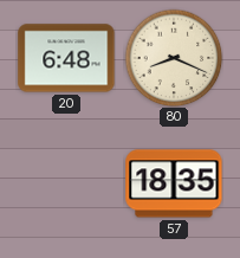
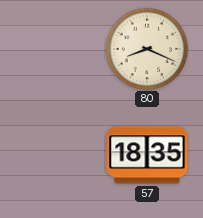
20: 6:48 -> none (66, 58)
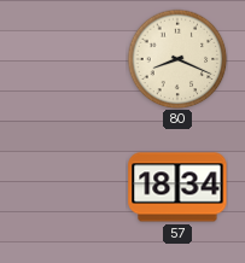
57: 18:35 -> 18:34 (177, 187)
